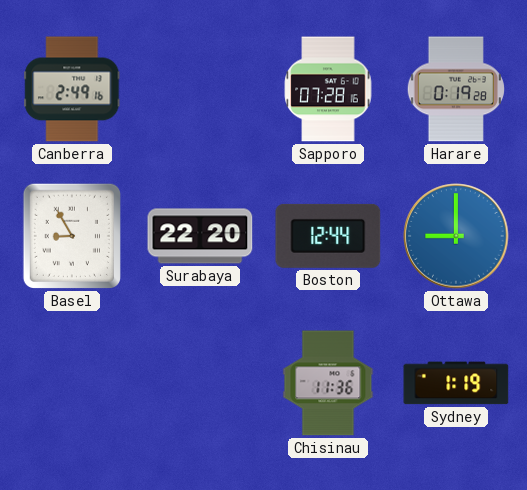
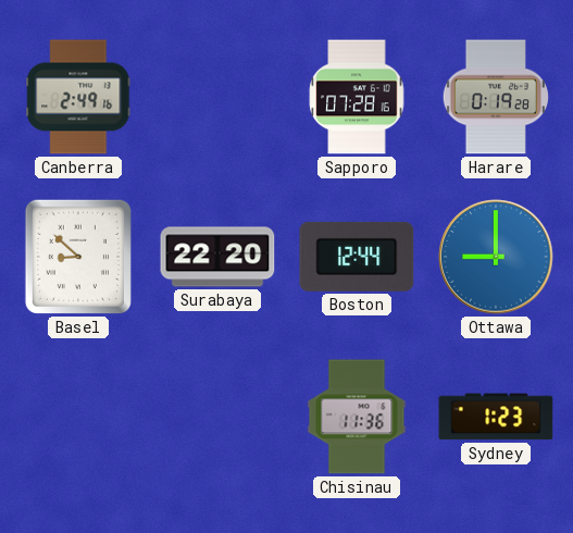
Basel: 8:55 -> 8:52 (78, 257)
Sydney: 1:19 -> 1:23 (496, 417)
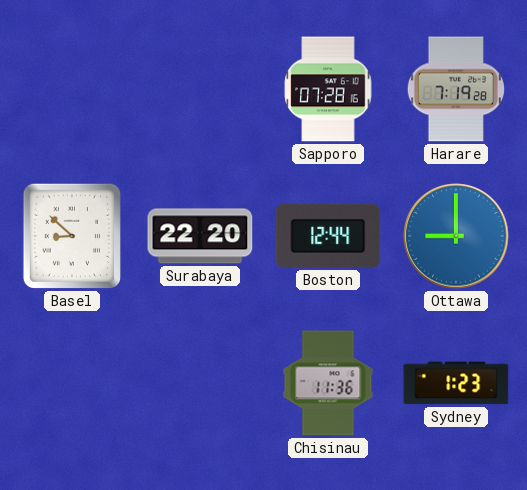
Canberra: 2:49 -> none (78, 97)
Harare: 0:19 -> 7:19 (456, 89)
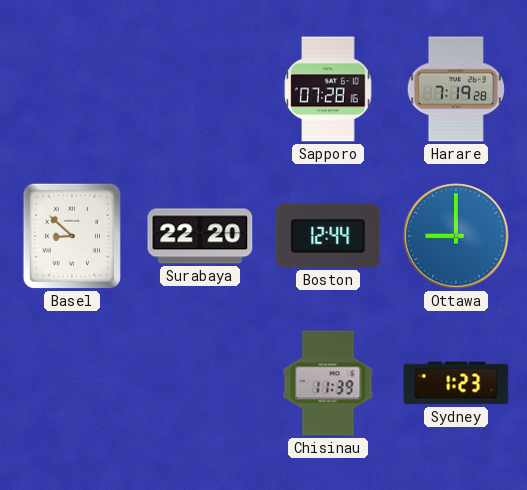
Chisinau: 11:36 -> 11:39 (328, 383)
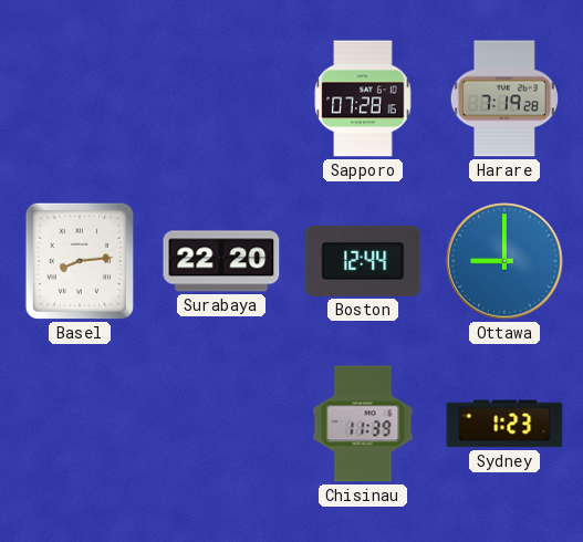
Basel: 8:52 -> 8:14 (80, 261)
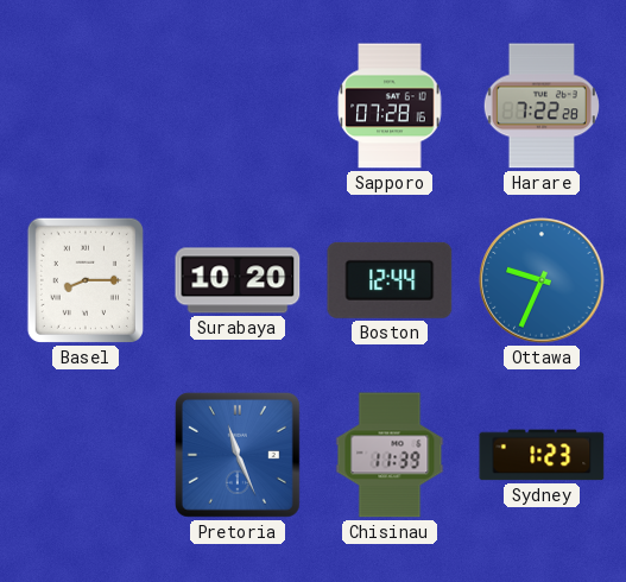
Harare: 7:19 -> 7:22 (542, 106)
Basel: 8:14 -> 8:15 (86, 280)
Surabaya: 22:20 -> 10:20 (238, 280)
Ottawa: 9:00 -> 9:34 (542, 280)
Pretoria: none -> 11:26 (238, 455)
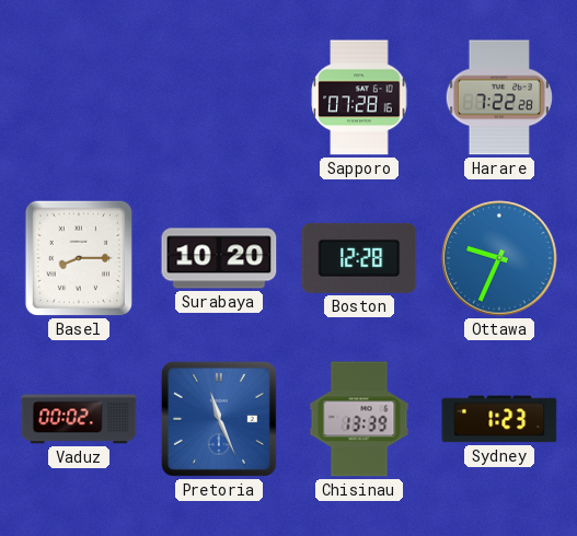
Boston: 12:44 -> 12:28 (359, 258)
Vaduz: none -> 00:02 (79, 419)
Chisinau: 11:39 -> 13:39 (359, 419)
